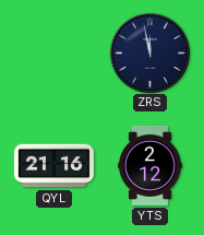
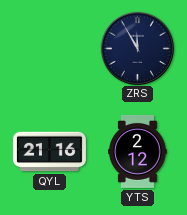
ZRS: 11:58 -> 11:55 (137, 48)
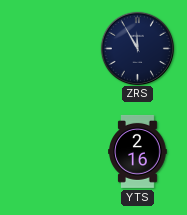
QYL: 21:16 -> none (49, 152)
YTS: 2:12 -> 2:16 (138, 151)
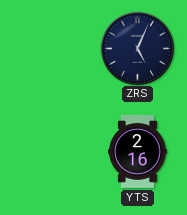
ZRS: 11:55 -> 5:04 (137, 48)
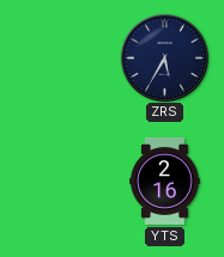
ZRS: 5:04 -> 5:35 (164, 57)
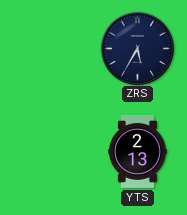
YTS: 2:16 -> 2:13 (138, 151)
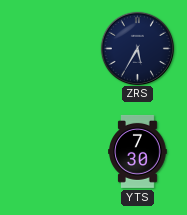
YTS: 2:13 -> 7:30 (138, 151)
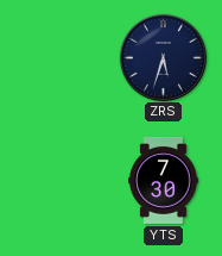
ZRS: 5:35 -> 5:33 (163, 57)
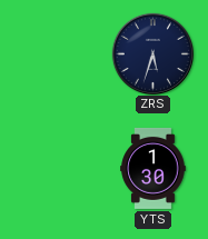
YTS: 7:30 -> 1:30 (153, 168)
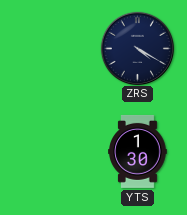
ZRS: 5:33 -> 4:20 (137, 48)
